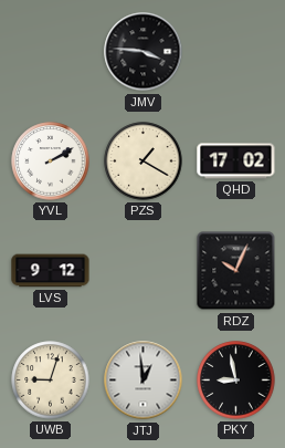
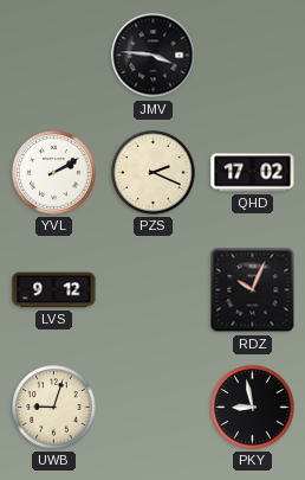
PZS: 1:20 -> 2:19 (154, 173)
JTJ: 12:59 -> none (144, 381)
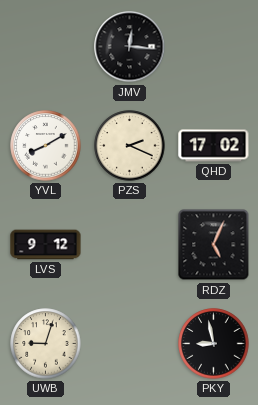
JMV: 3:46 -> 12:16 (130, 47)
YVL: 2:10 -> 8:10 (46, 146)
RDZ: 10:04 -> 5:04 (214, 245)
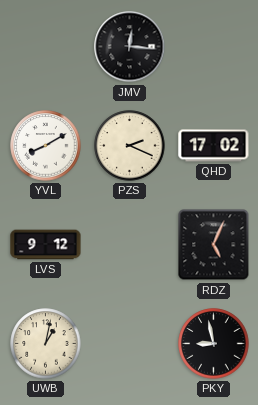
UWB: 9:03 -> 1:02 (46, 344)
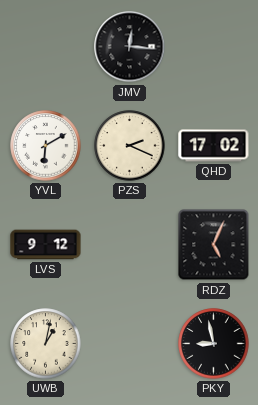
YVL: 8:10 -> 6:10 (46, 146)
